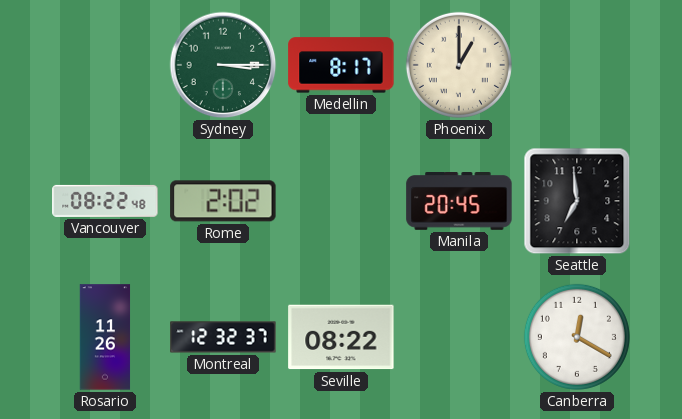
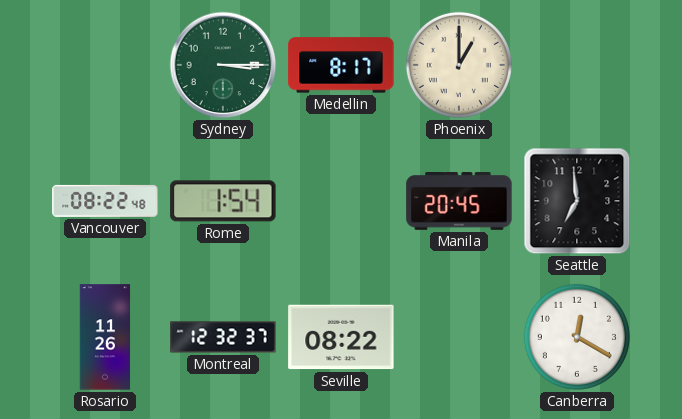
Rome: 2:02 -> 1:54 (223, 201)
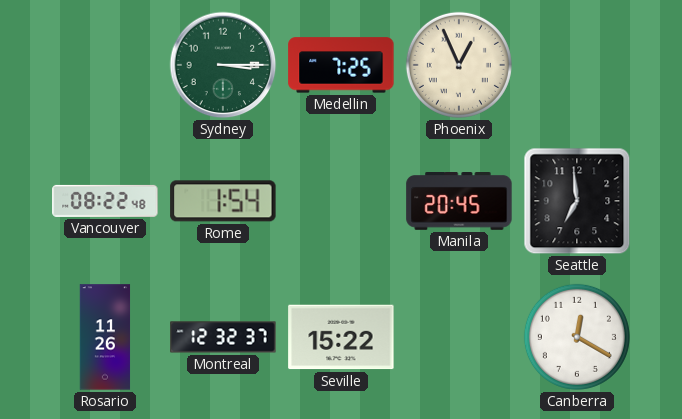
Medellin: 8:17 -> 7:25 (341, 65)
Phoenix: 1:00 -> 12:56 (459, 65)
Seville: 08:22 -> 15:22 (341, 337)
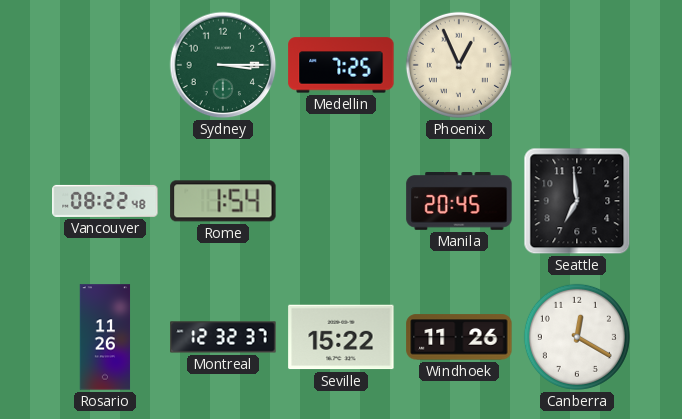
Windhoek: none -> 11:26 (459, 337)
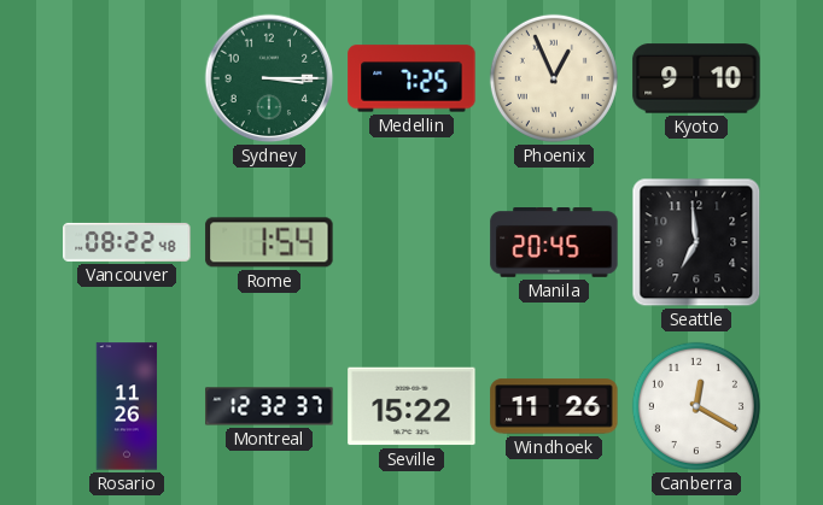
Kyoto: none -> 9:10 (696, 78)
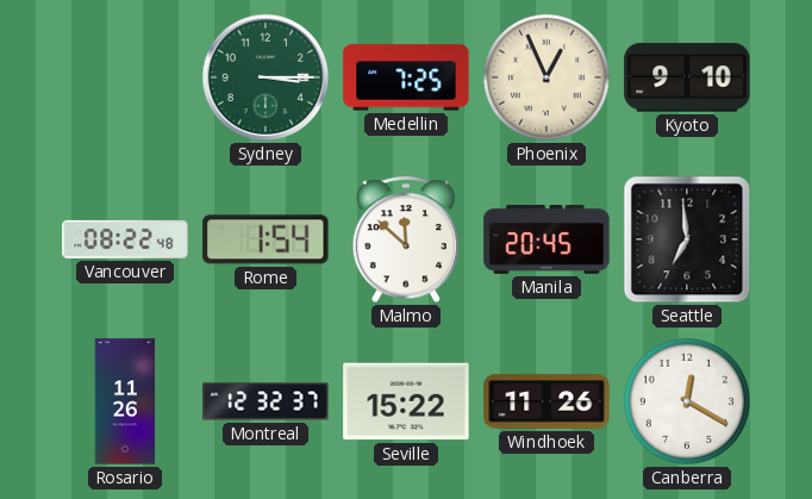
Malmo: none -> 11:52 (405, 241)
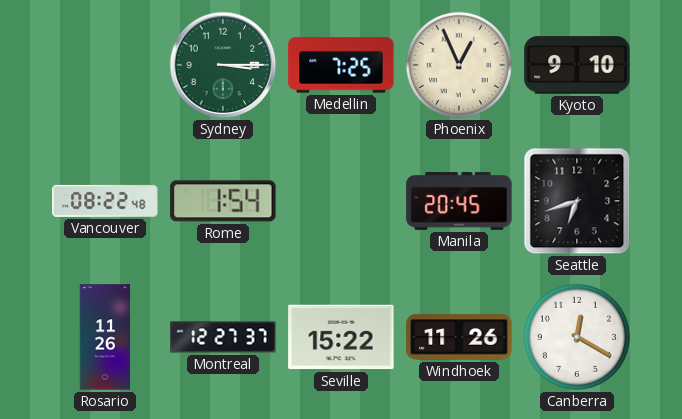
Malmo: 11:52 -> none (405, 241)
Seattle: 6:59 -> 6:42 (577, 201)
Montreal: 12:32 -> 12:27 (223, 337)
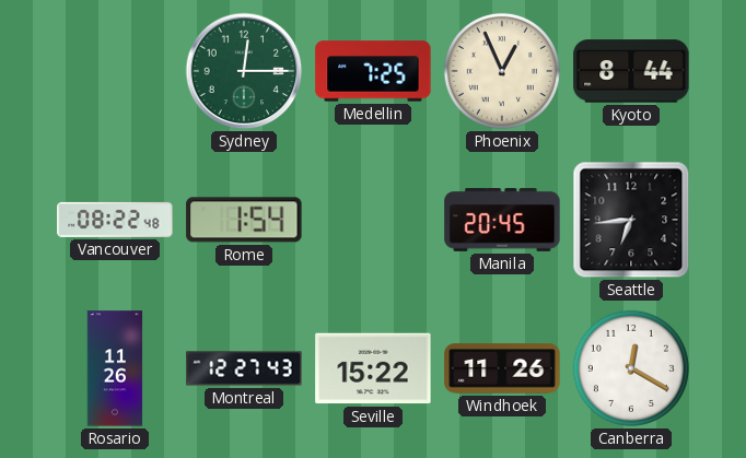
Sydney: 3:15 -> 12:15 (244, 71)
Kyoto: 9:10 -> 8:44 (631, 71)
Seattle: 6:42 -> 6:44 (631, 220)
Montreal: 12:27:37 -> 12:27:43 (244, 368)
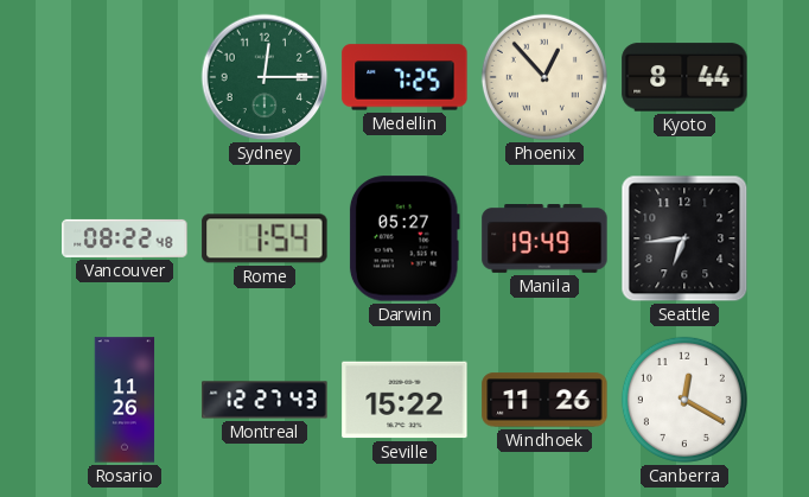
Phoenix: 12:56 -> 12:53 (544, 77)
Darwin: none -> 05:27 (404, 238)
Manila: 20:45 -> 19:49 (544, 240)
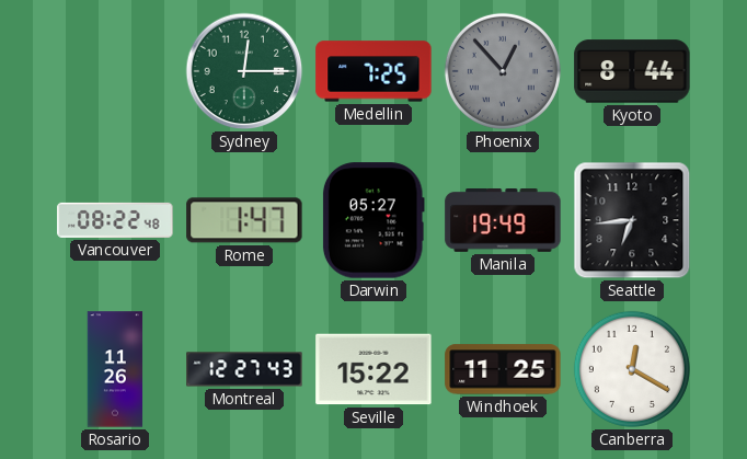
Phoenix dial: cream -> grey (503, 71)
Rome: 1:54 -> 1:47 (244, 220)
Windhoek: 11:26 -> 11:25 (503, 369)
